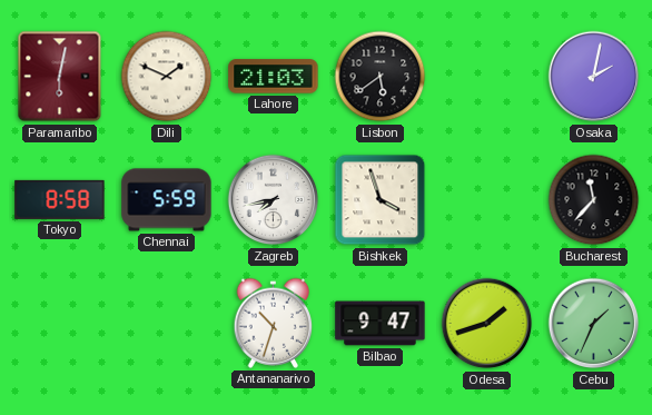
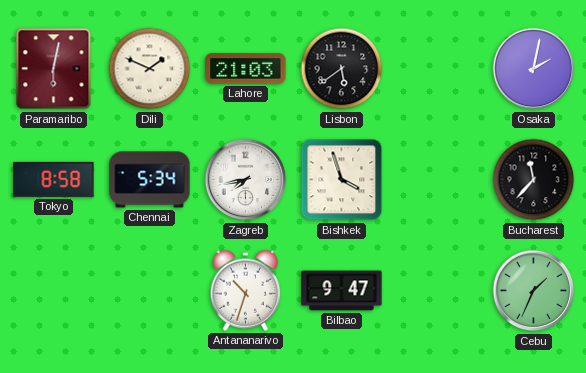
Chennai: 5:59 -> 5:34 (150, 180)
Odesa: 1:42 -> none (487, 324)
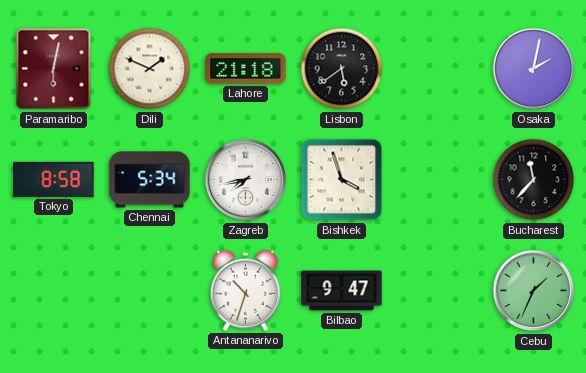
Lahore: 21:03 -> 21:18 (246, 69)
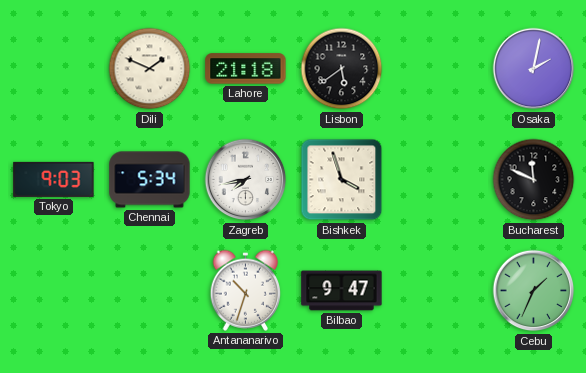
Paramaribo: 6:02 -> none (54, 69)
Tokyo: 8:58 -> 9:03 (54, 179)
Bucharest: 11:37 -> 11:49 (534, 180)
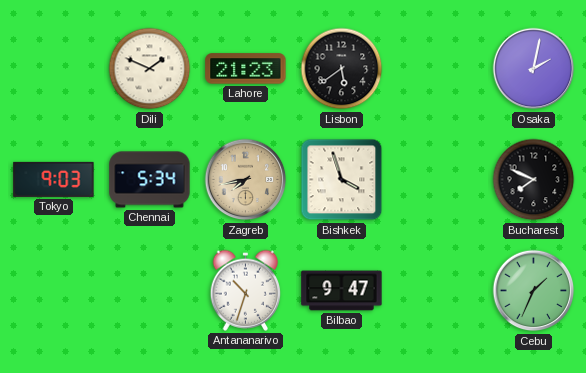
Lahore: 21:18 -> 21:23 (246, 69)
Zagreb dial: white -> champagne (246, 180)
Bucharest: 11:49 -> 7:49 (534, 180)
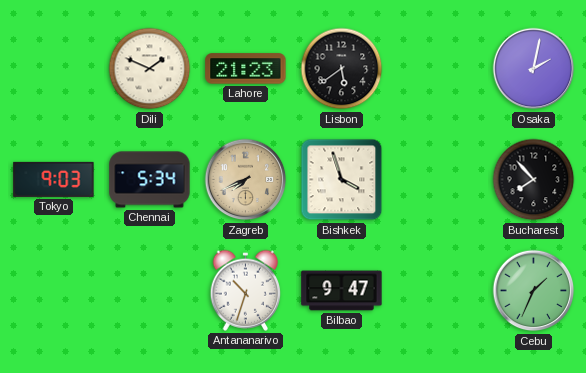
Zagreb: 7:43 -> 7:41 (246, 180)
Bucharest: 7:49 -> 7:53 (534, 180)
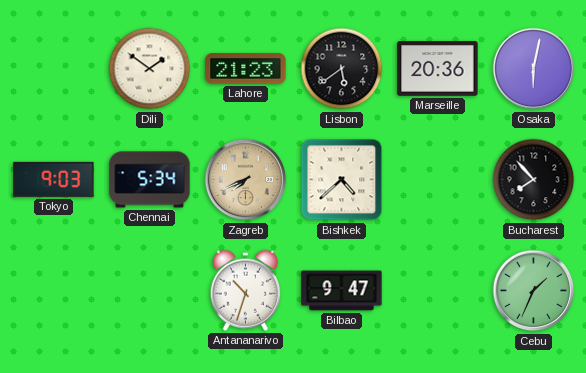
Dili: 1:49 -> 1:51 (150, 69)
Marseille: none -> 20:36 (438, 69)
Osaka: 2:02 -> 6:02 (534, 69)
Bishkek: 3:57 -> 4:38 (342, 180)
